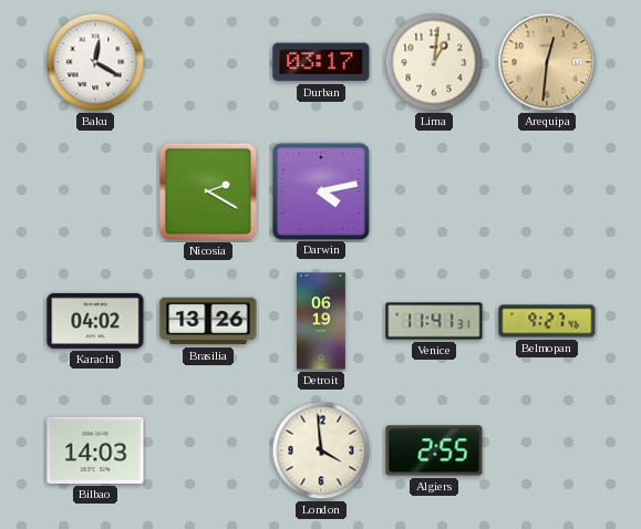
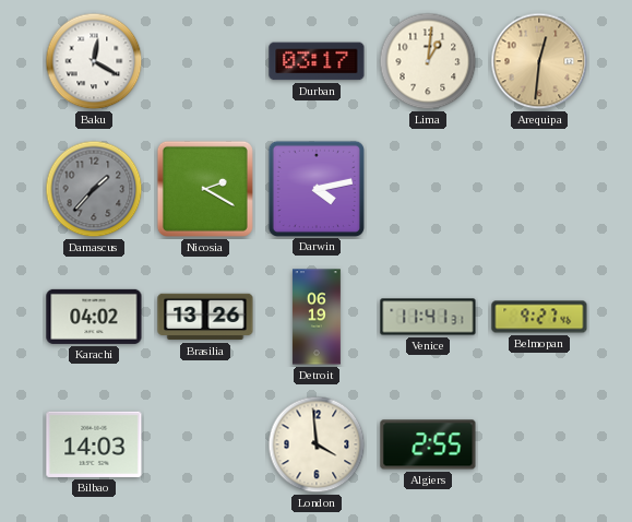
Damascus: none -> 1:37 (94, 189)
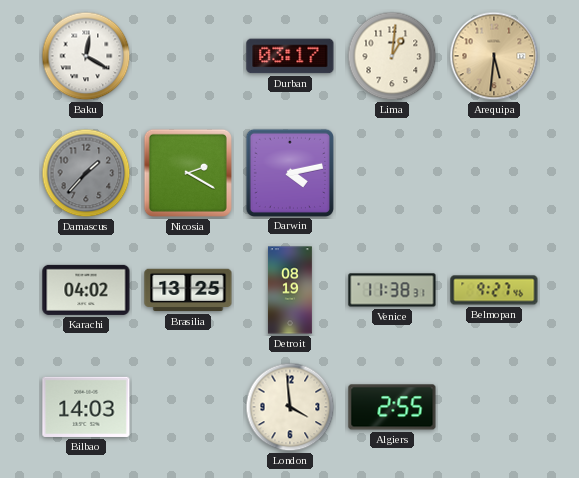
Arequipa: 12:31 -> 5:31 (494, 56)
Brasilia: 13:26 -> 13:25 (188, 290)
Detroit: 06:19 -> 08:19 (290, 290)
Venice: 11:41 -> 11:38 (392, 290)
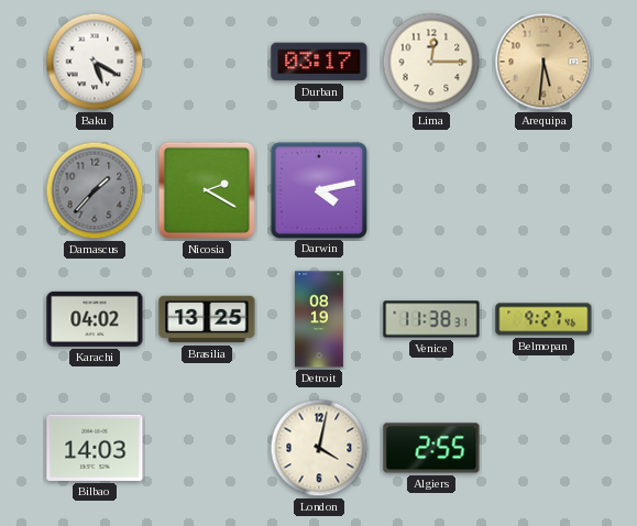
Baku: 12:20 -> 5:20 (95, 62)
Lima: 1:01 -> 12:15 (431, 62)
London: 3:59 -> 4:02 (319, 448)
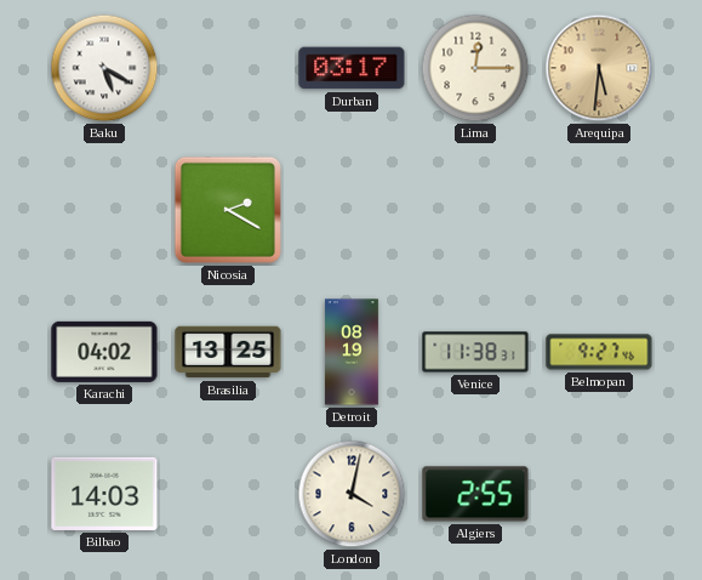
Damascus: 1:37 -> none (95, 190)
Darwin: 4:13 -> none (318, 189)
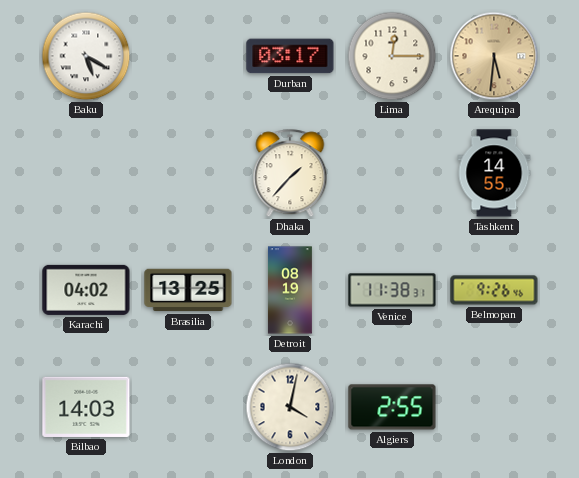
Nicosia: 2:20 -> none (228, 210)
Dhaka: none -> 1:37 (290, 174)
Tashkent: none -> 14:55 (494, 173)
Belmopan: 9:27 -> 9:26 (494, 290)
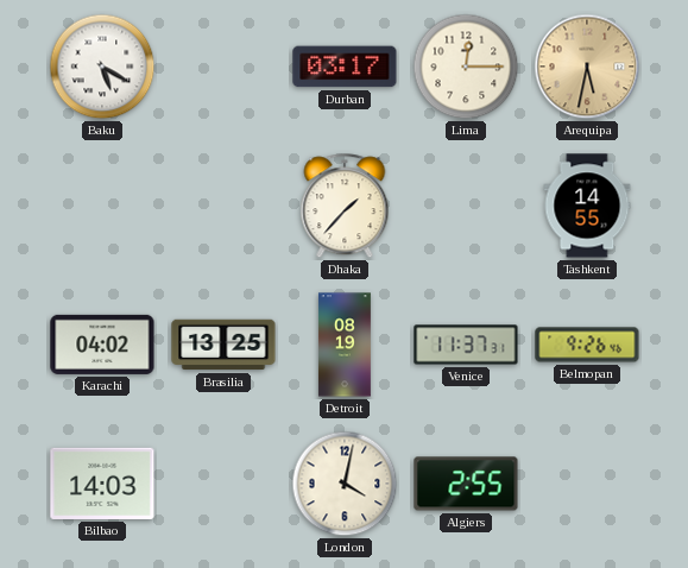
Arequipa: 5:31 -> 5:32 (587, 67)
Venice: 11:38 -> 11:37 (466, 345)
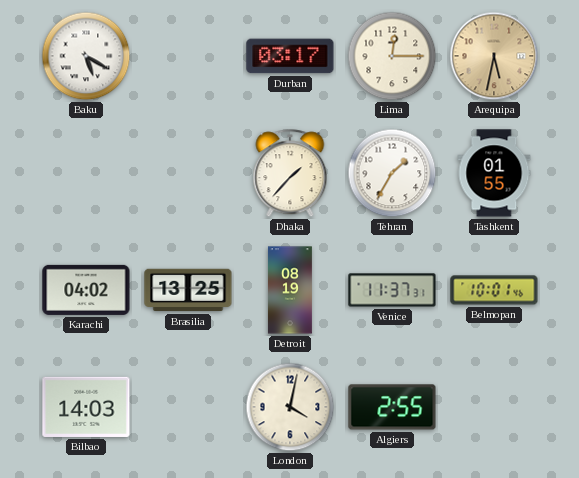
Tehran: none -> 1:35 (392, 173)
Tashkent: 14:55 -> 01:55 (494, 173)
Belmopan: 9:26 -> 10:01 (494, 290)
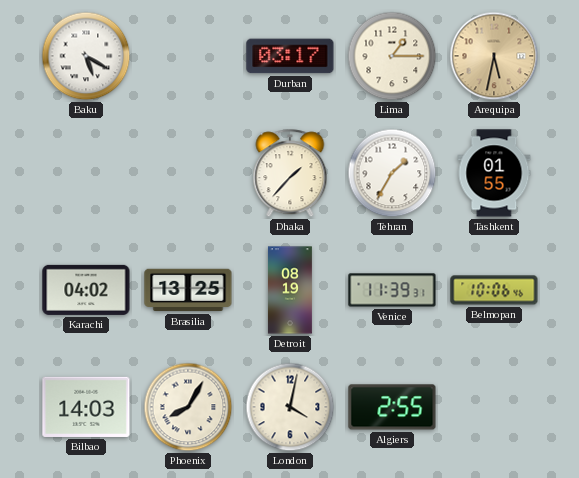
Lima: 12:15 -> 1:15 (392, 56)
Venice: 11:37 -> 11:39 (392, 290)
Belmopan: 10:01 -> 10:06 (494, 290)
Phoenix: none -> 8:05 (188, 407)
